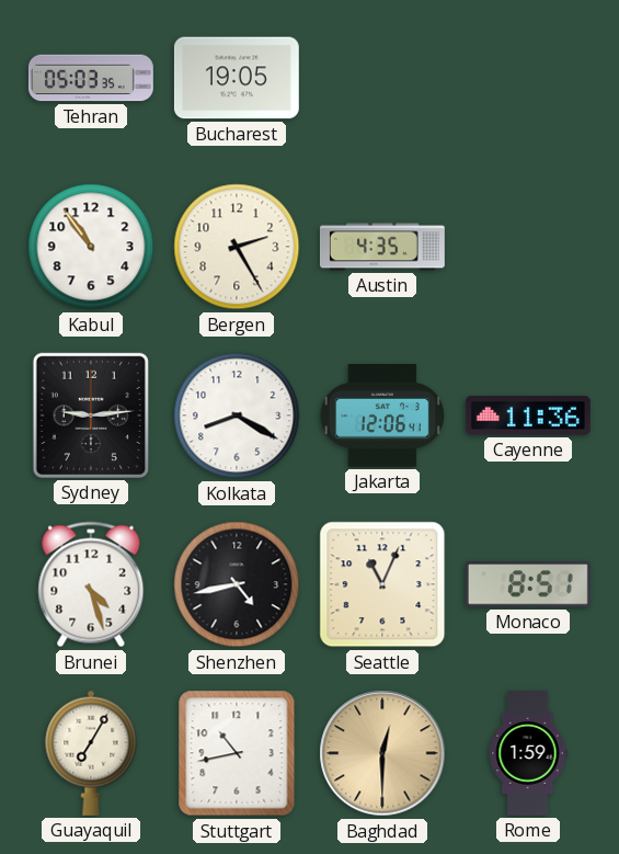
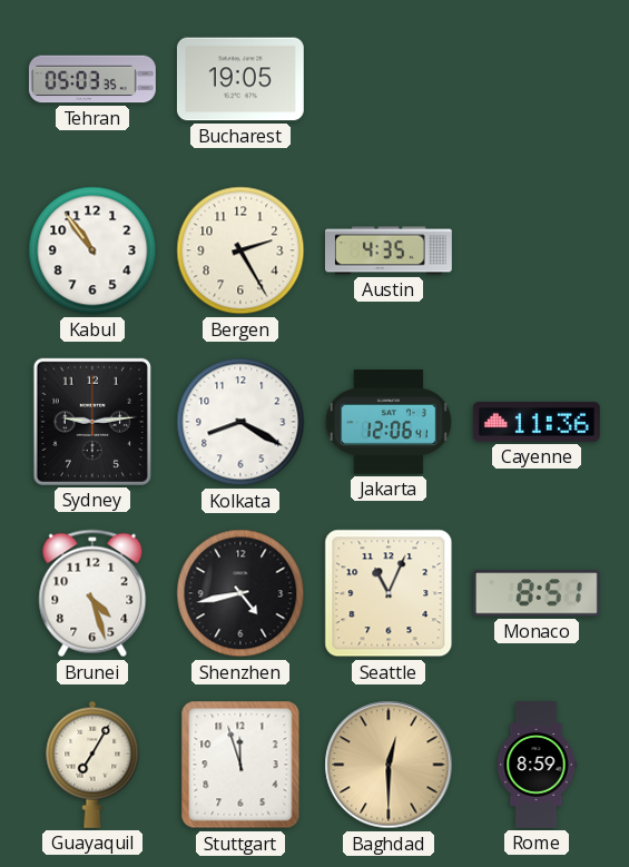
Stuttgart: 10:43 -> 11:57 (240, 765)
Rome: 1:59 -> 8:59 (537, 766)
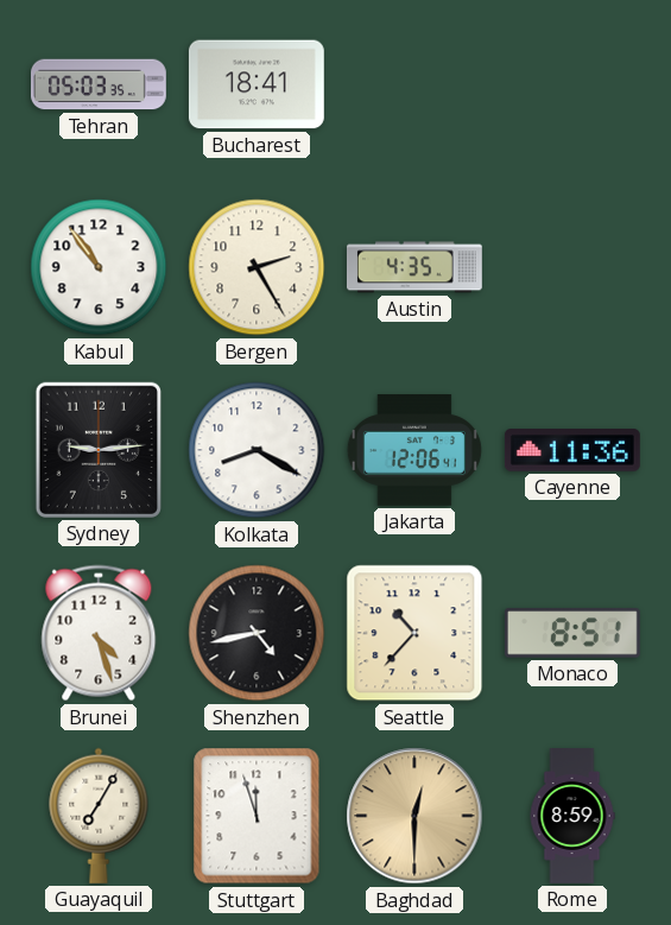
Bucharest: 19:05 -> 18:41 (257, 84)
Seattle: 11:04 -> 10:37 (414, 633)
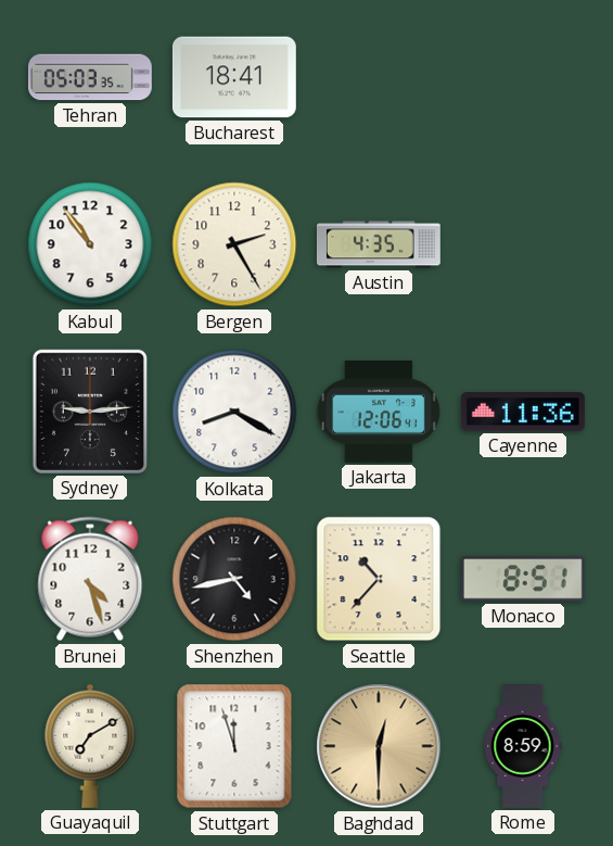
Guayaquil: 7:05 -> 7:10 (90, 746)
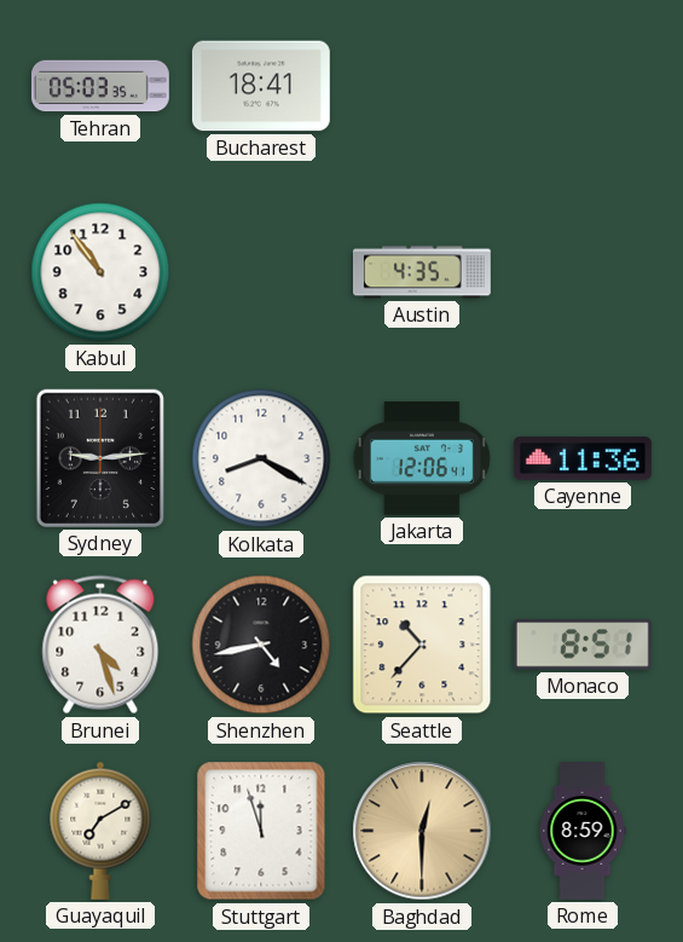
Bergen: 2:25 -> none (234, 244)
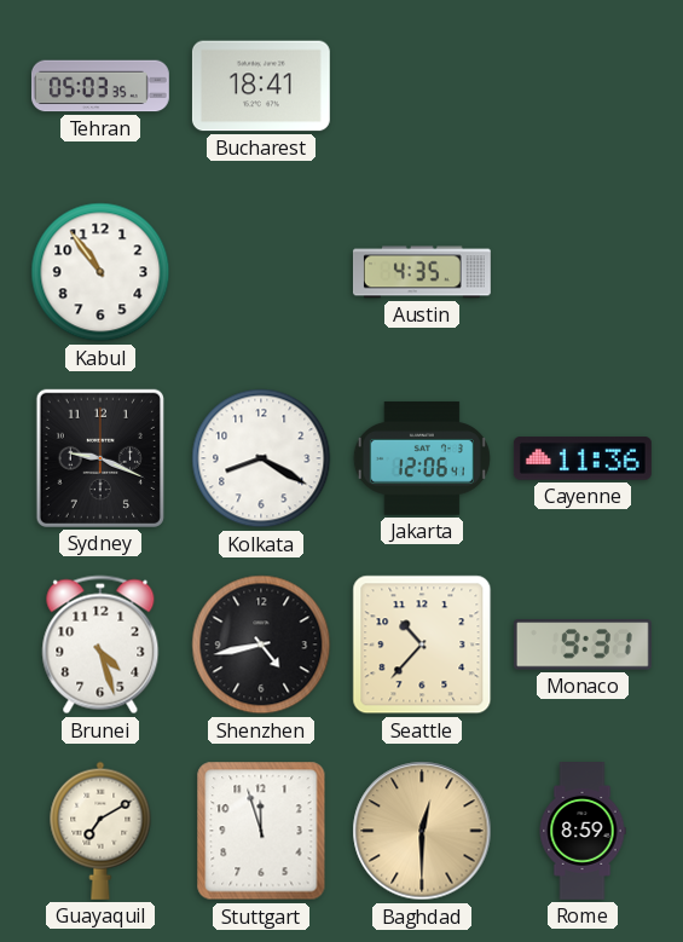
Sydney: 9:14 -> 9:19 (100, 458)
Monaco: 8:51 -> 9:31 (583, 645)
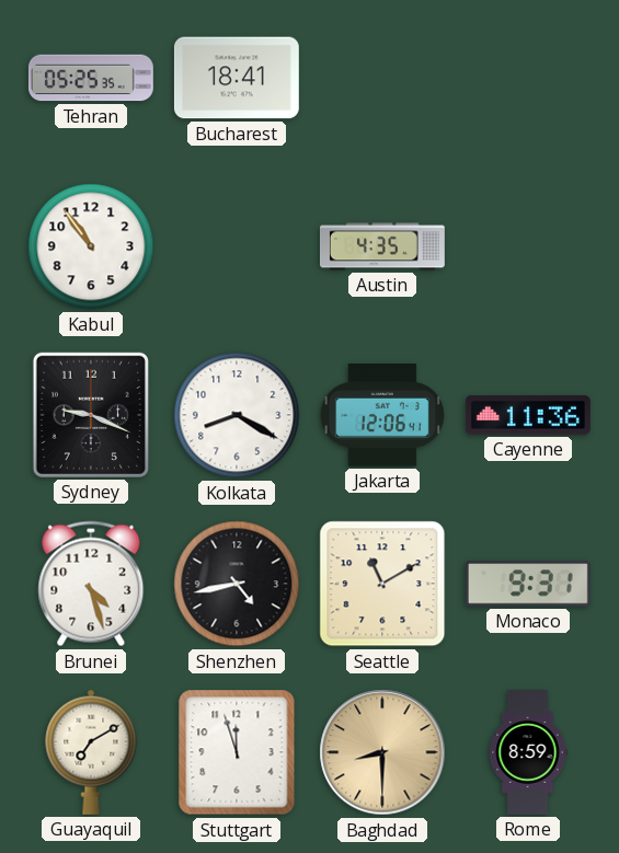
Tehran: 05:03 -> 05:25 (91, 78)
Seattle: 10:37 -> 11:10 (382, 584)
Baghdad: 12:30 -> 8:30 (382, 752)
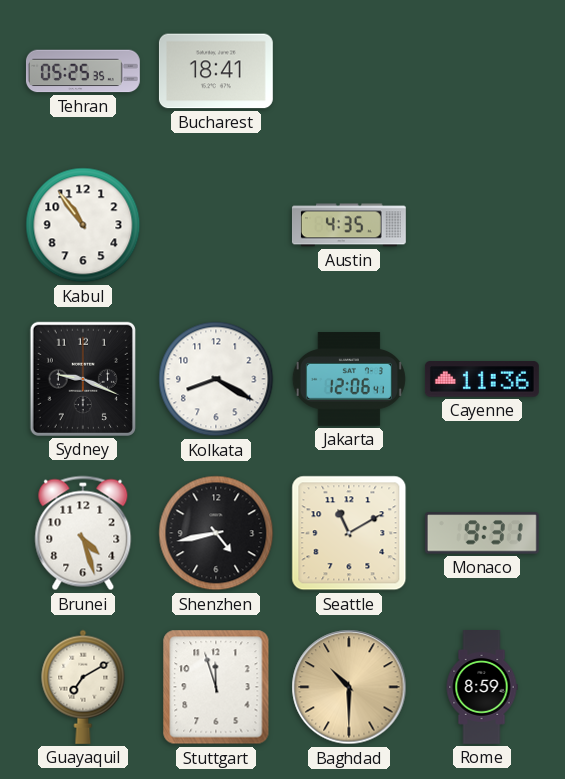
Baghdad: 8:30 -> 10:30 (349, 687)
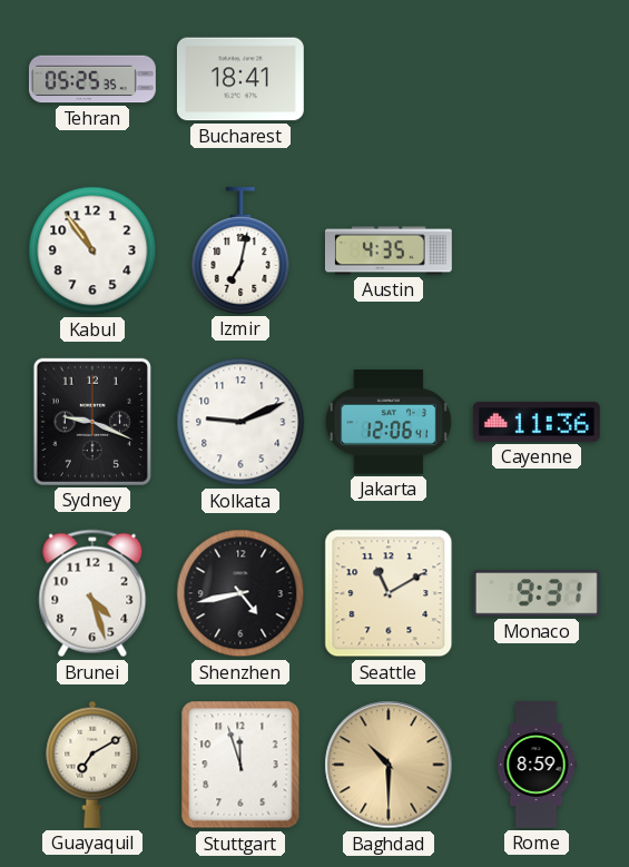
Izmir: none -> 7:02 (240, 250)
Kolkata: 8:20 -> 9:11 (240, 422)
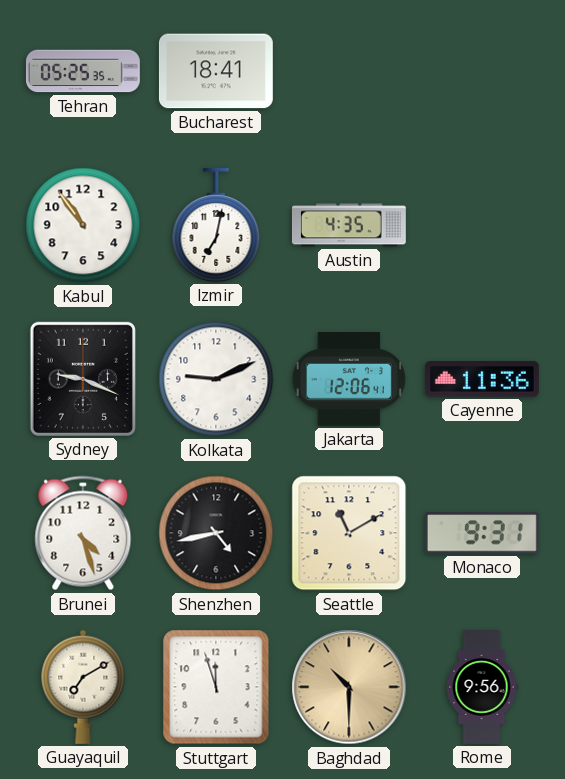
Rome: 8:59 -> 9:56 (482, 688)
